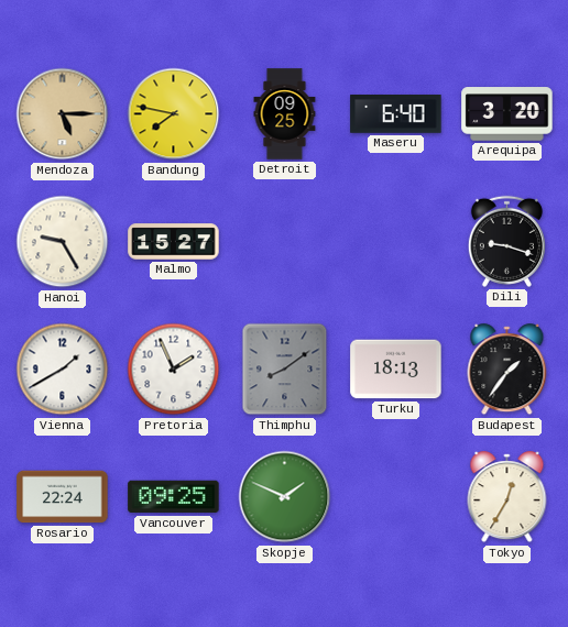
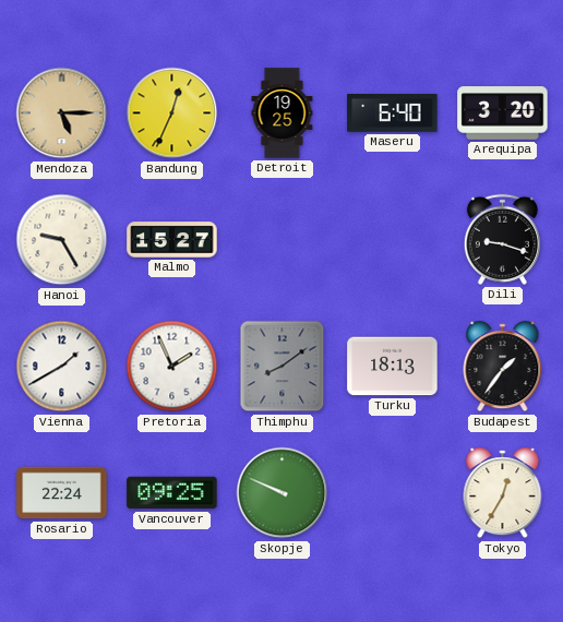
Bandung: 7:47 -> 12:34 (172, 113)
Detroit: 09:25 -> 19:25 (283, 113)
Skopje: 1:49 -> 9:49 (283, 493)
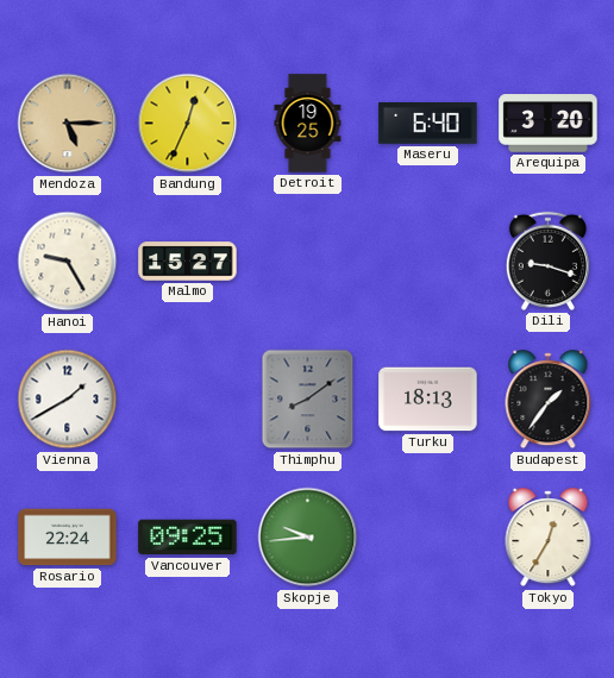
Pretoria: 1:56 -> none (172, 367)
Skopje: 9:49 -> 9:44 (308, 538)
